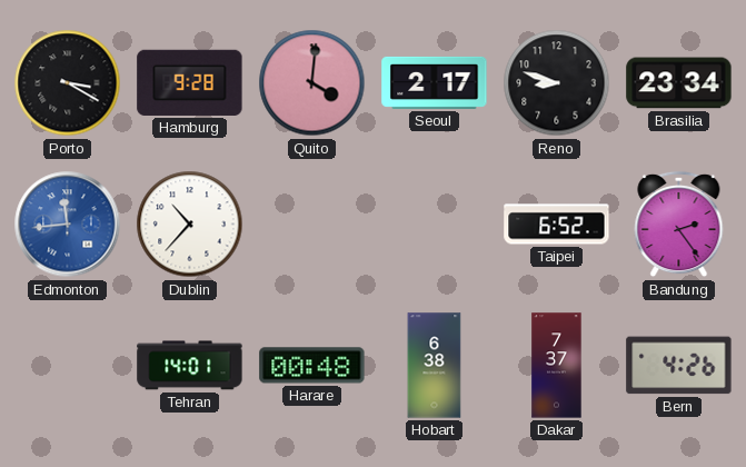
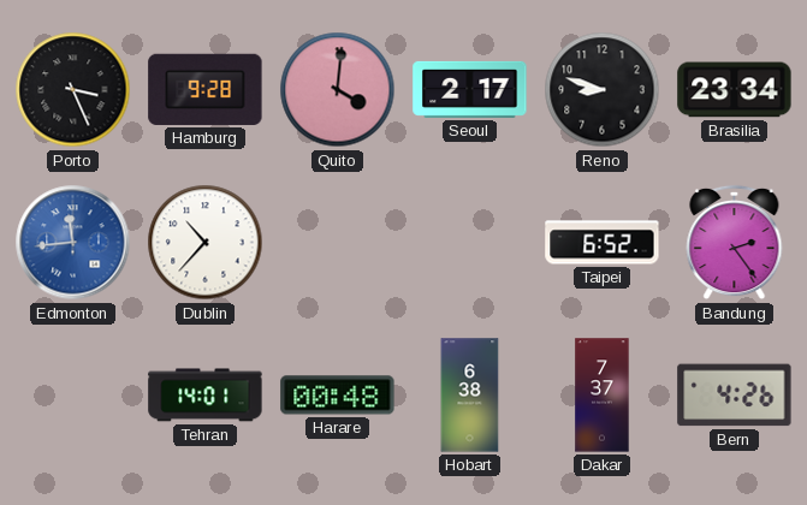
Porto: 3:20 -> 3:26 (73, 90)
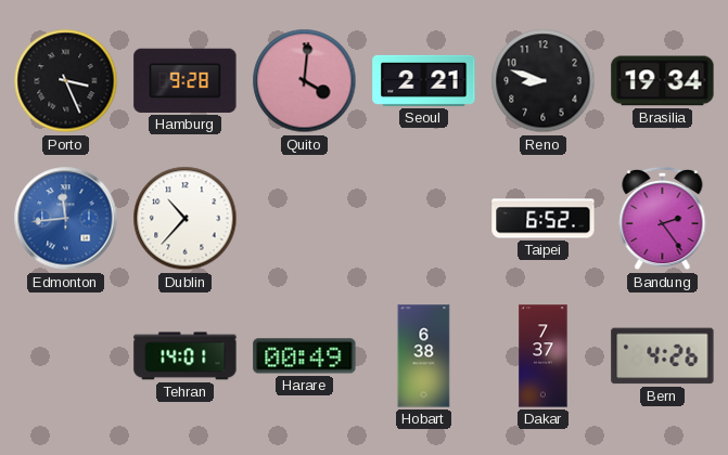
Seoul: 2:17 -> 2:21 (424, 80)
Brasilia: 23:34 -> 19:34 (663, 81)
Harare: 00:48 -> 00:49 (305, 356)
